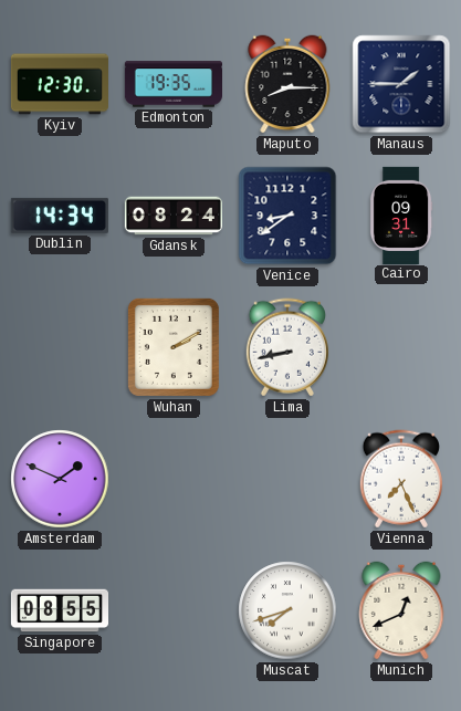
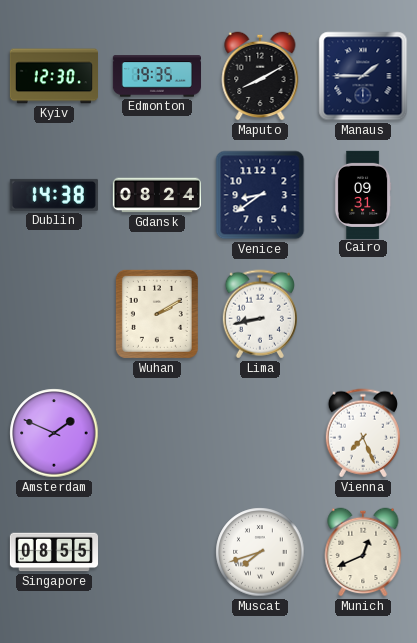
Maputo: 8:15 -> 8:10 (260, 76)
Dublin: 14:34 -> 14:38 (54, 195)
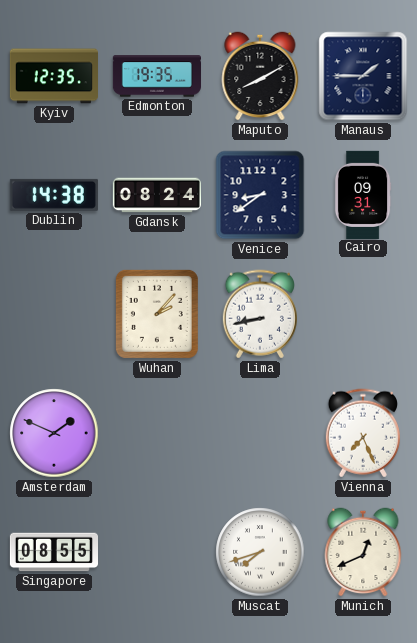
Kyiv: 12:30 -> 12:35 (54, 76)
Wuhan: 2:10 -> 2:07 (157, 314)
